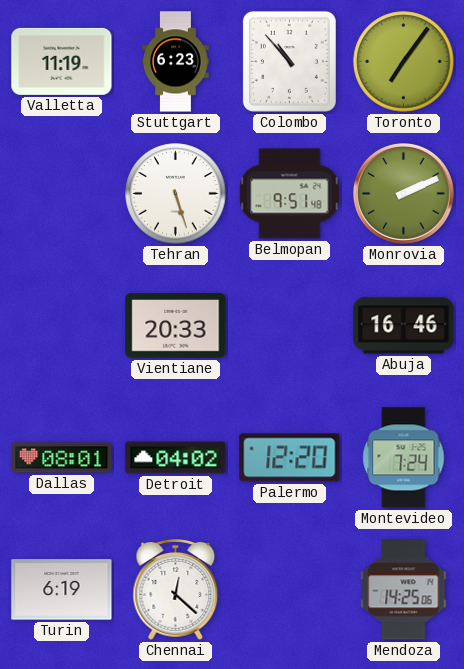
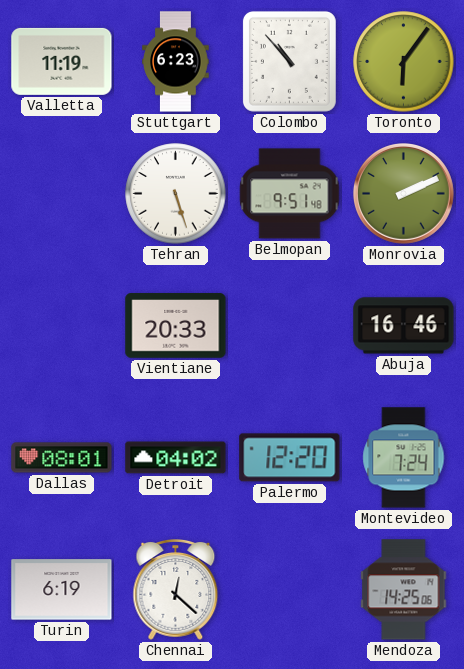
Toronto: 7:06 -> 6:06 (404, 62)
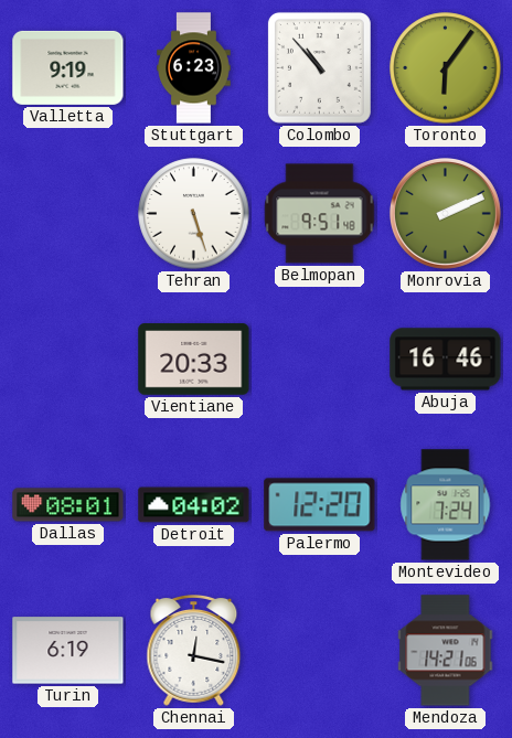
Valletta: 11:19 -> 9:19 (68, 67)
Chennai: 12:22 -> 12:17 (194, 651)
Mendoza: 14:25 -> 14:21 (446, 651)
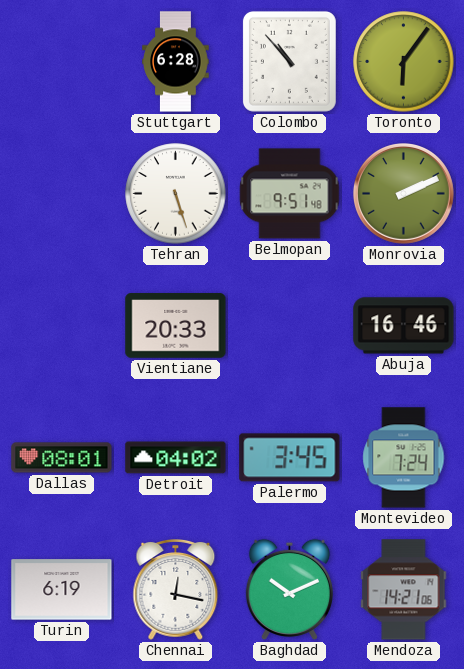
Valletta: 9:19 -> none (68, 67)
Stuttgart: 6:23 -> 6:28 (176, 62)
Palermo: 12:20 -> 3:45 (290, 458)
Baghdad: none -> 10:11 (289, 590)
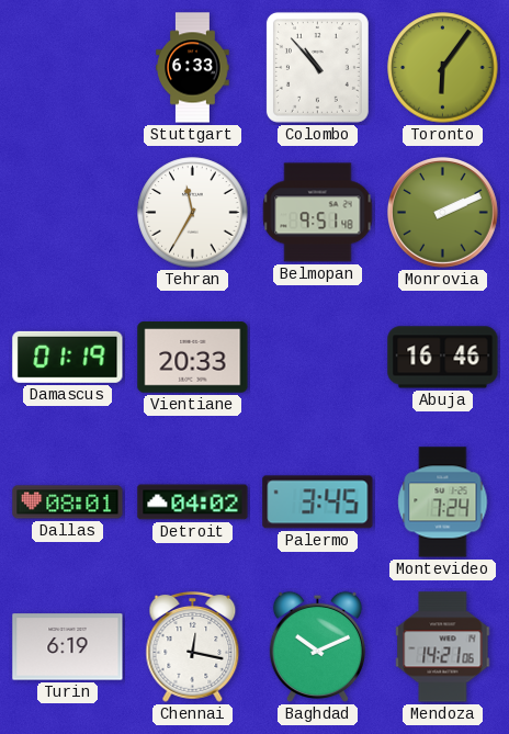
Stuttgart: 6:28 -> 6:33 (193, 68)
Tehran: 5:27 -> 11:35 (193, 213)
Damascus: none -> 01:19 (68, 357)
